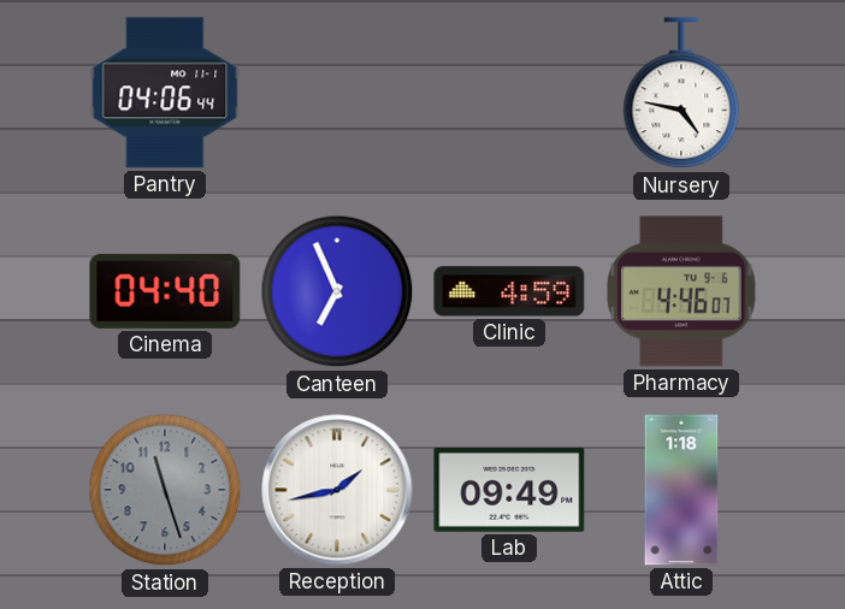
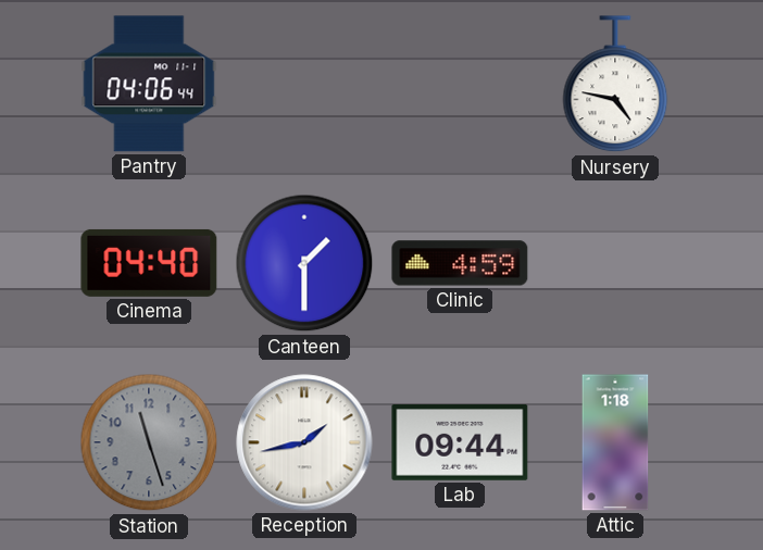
Canteen: 6:56 -> 1:30 (304, 263)
Pharmacy: 4:46 -> none (681, 291)
Lab: 09:49 -> 09:44 (460, 442)
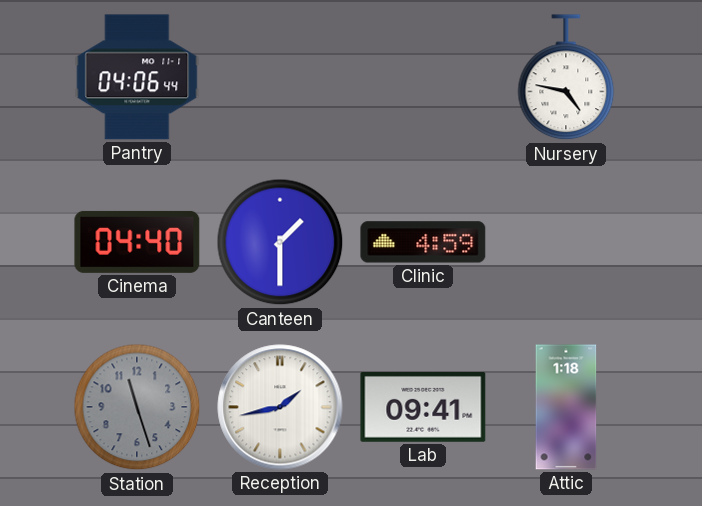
Lab: 09:44 -> 09:41 (423, 407)
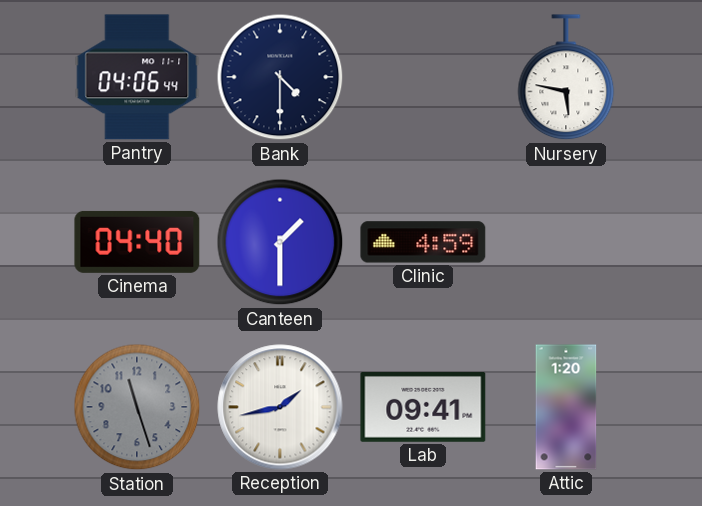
Bank: none -> 4:30 (280, 77)
Nursery: 4:47 -> 5:47 (566, 78)
Attic: 1:18 -> 1:20 (566, 407)
